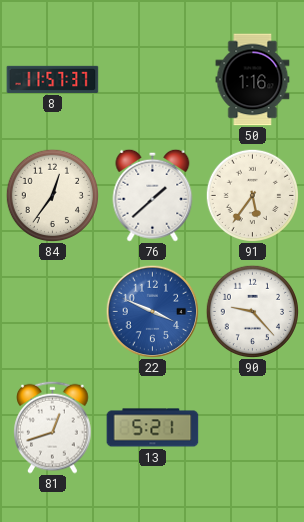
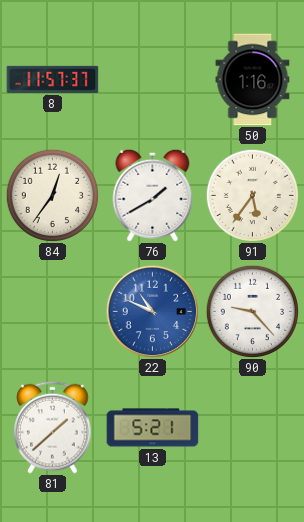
76: 1:38 -> 1:40 (153, 195)
22: 3:49 -> 10:49 (152, 311)
81: 12:42 -> 1:38 (53, 427)
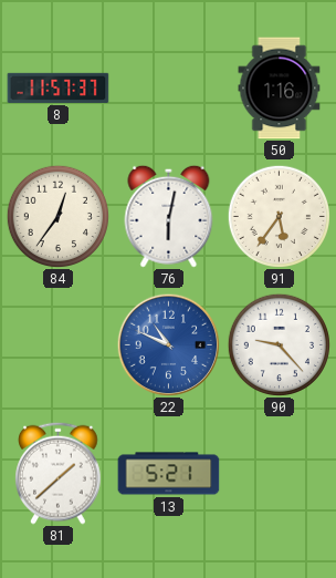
76: 1:40 -> 6:02 (169, 216)
